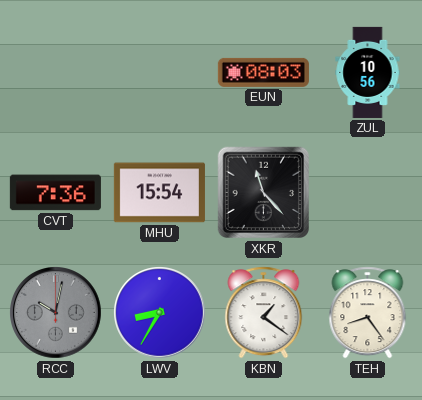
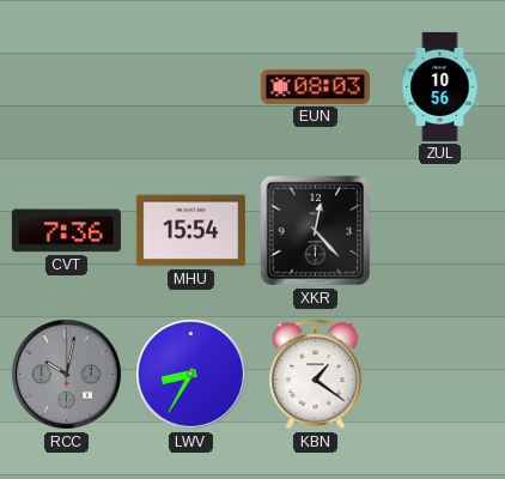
XKR: 11:23 -> 12:23 (316, 231)
TEH: 8:24 -> none (368, 313)
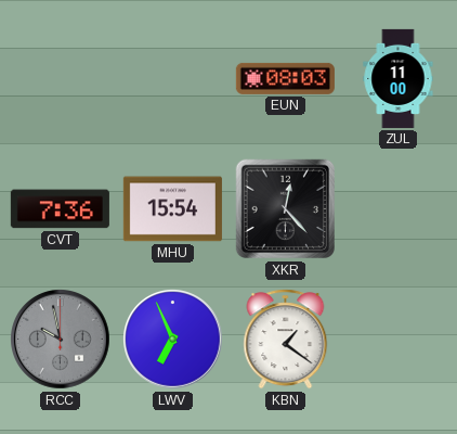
ZUL: 10:56 -> 11:00 (399, 78)
RCC: 10:02 -> 9:58 (61, 340)
LWV: 8:35 -> 6:56 (173, 340)
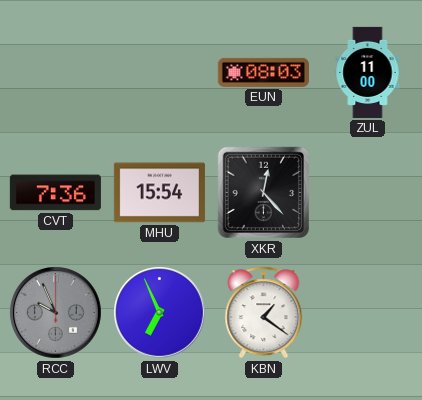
RCC: 9:58 -> 9:56 (56, 313)
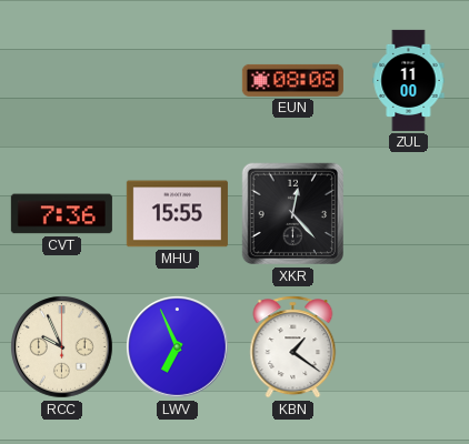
EUN: 08:03 -> 08:08 (292, 80)
MHU: 15:54 -> 15:55 (177, 214)
RCC dial: grey -> cream (62, 347)
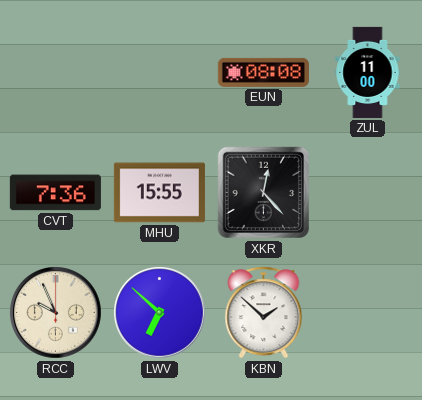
LWV: 6:56 -> 6:52 (160, 313)
KBN: 1:21 -> 1:52 (264, 313)
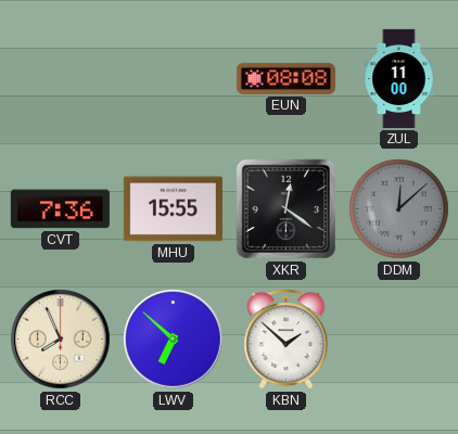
XKR: 12:23 -> 12:21 (287, 209)
DDM: none -> 12:08 (399, 209)
RCC: 9:56 -> 7:56 (61, 340)
